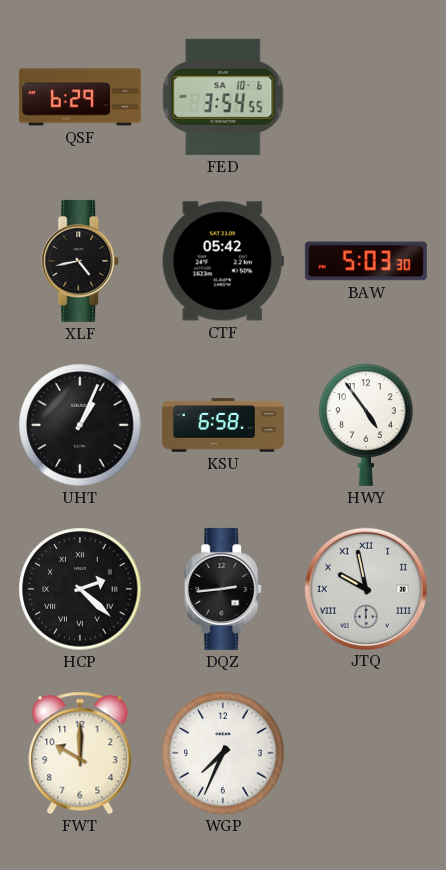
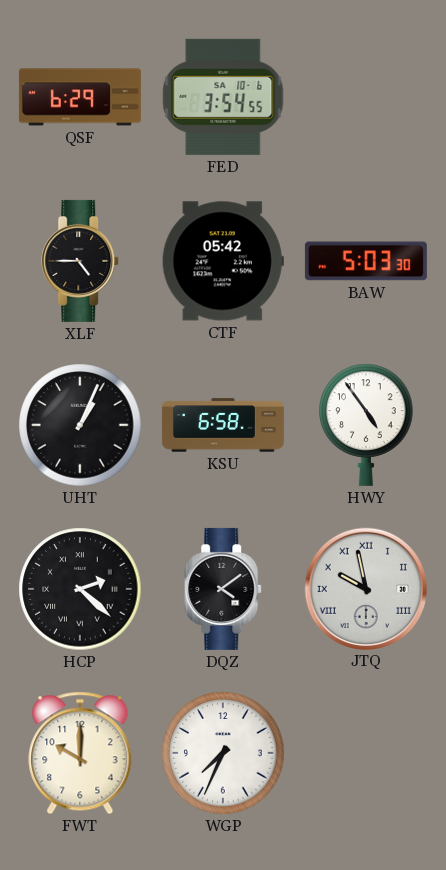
XLF: 4:43 -> 4:45 (81, 261)
DQZ: 2:44 -> 4:09 (224, 589)
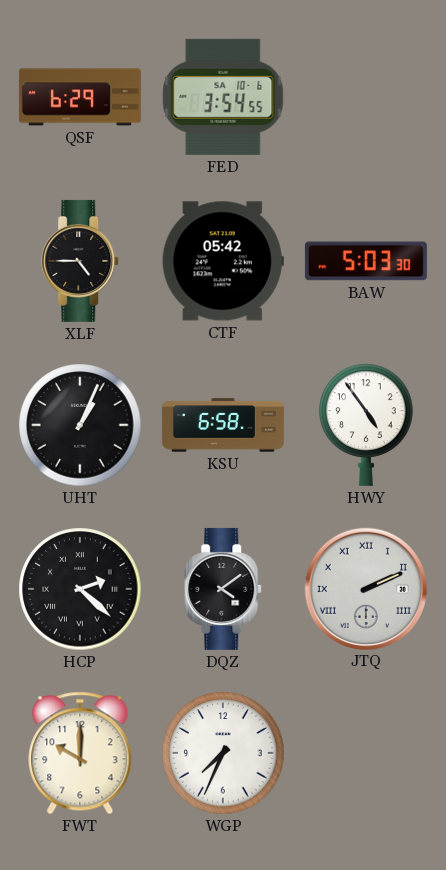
JTQ: 9:58 -> 2:11 (365, 588)
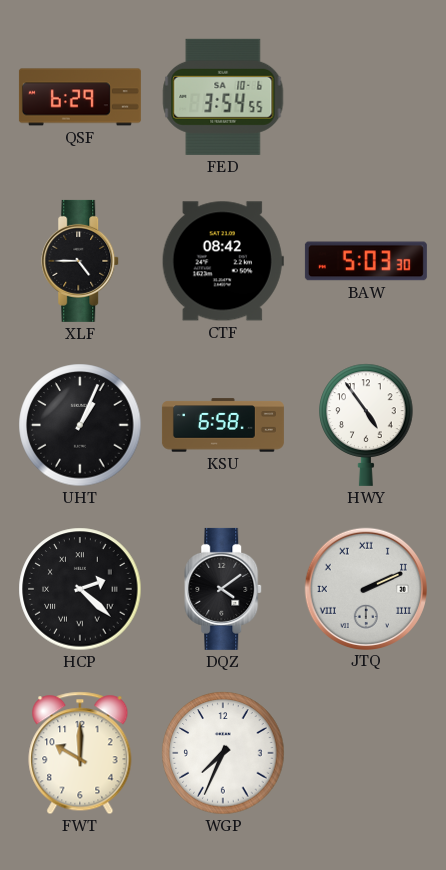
CTF: 05:42 -> 08:42 (223, 261)
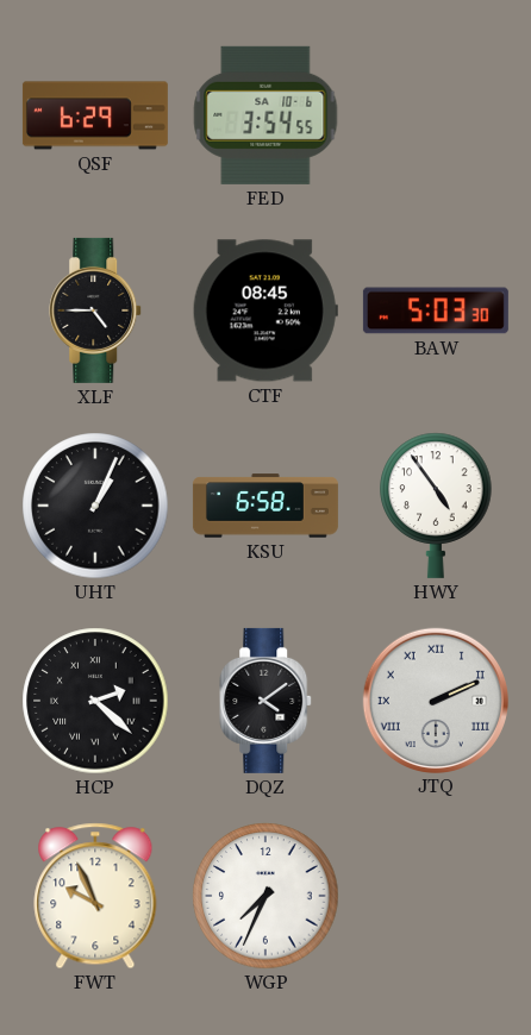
CTF: 08:42 -> 08:45 (265, 310)
FWT: 10:00 -> 9:56 (95, 896)
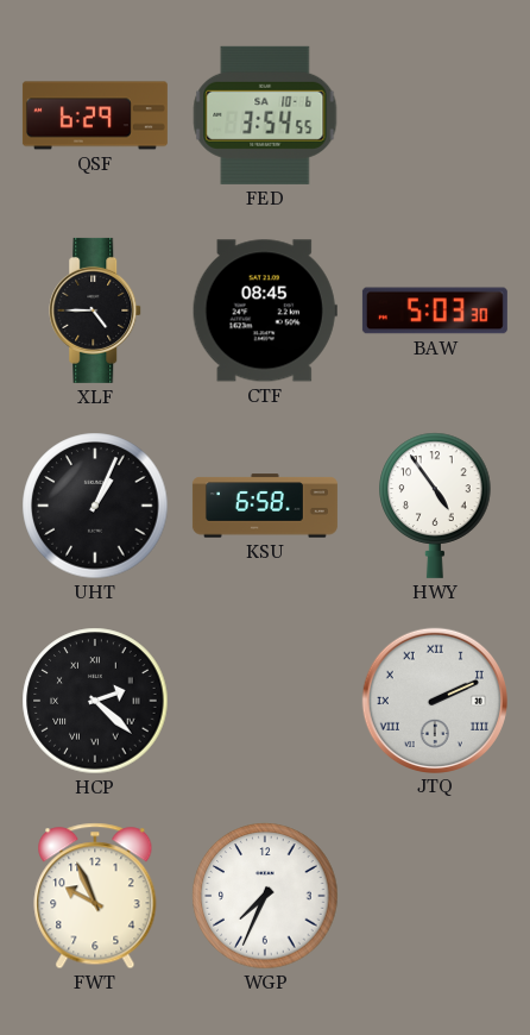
DQZ: 4:09 -> none (267, 701)
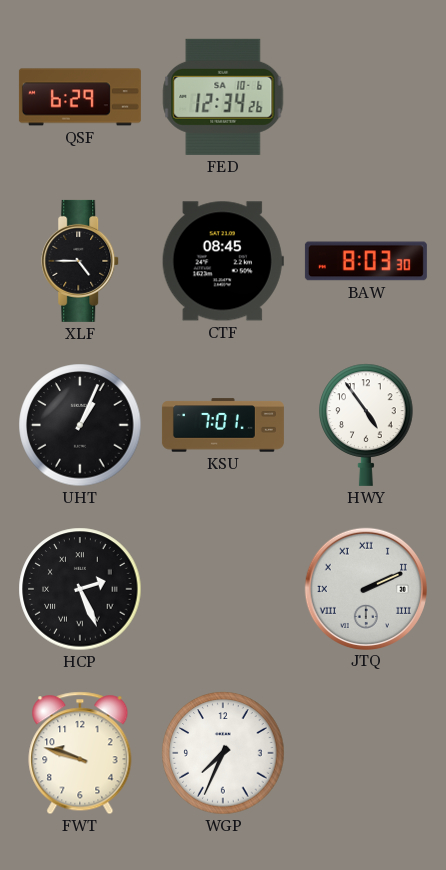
FED: 3:54 -> 12:34 (223, 97)
BAW: 5:03 -> 8:03 (366, 261)
KSU: 6:58 -> 7:01 (223, 425)
HCP: 2:22 -> 2:26 (80, 589)
FWT: 9:56 -> 9:48 (80, 753)
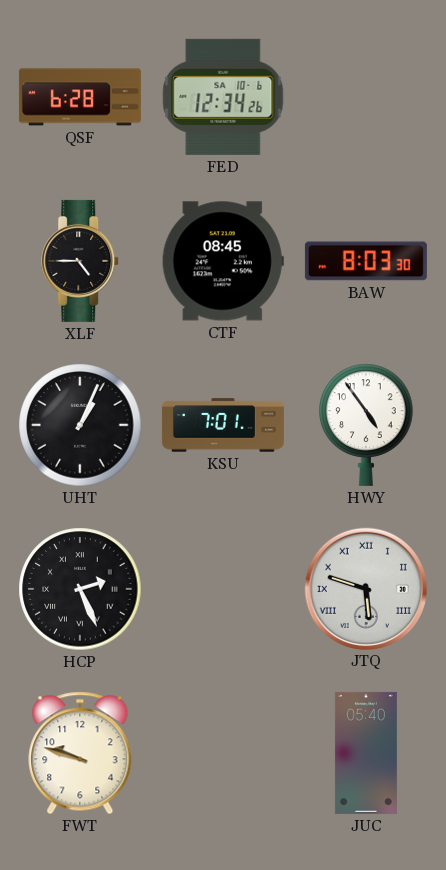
QSF: 6:29 -> 6:28 (80, 97)
JTQ: 2:11 -> 5:48 (365, 588)
WGP: 7:34 -> none (223, 753)
JUC: none -> 05:40 (366, 753)
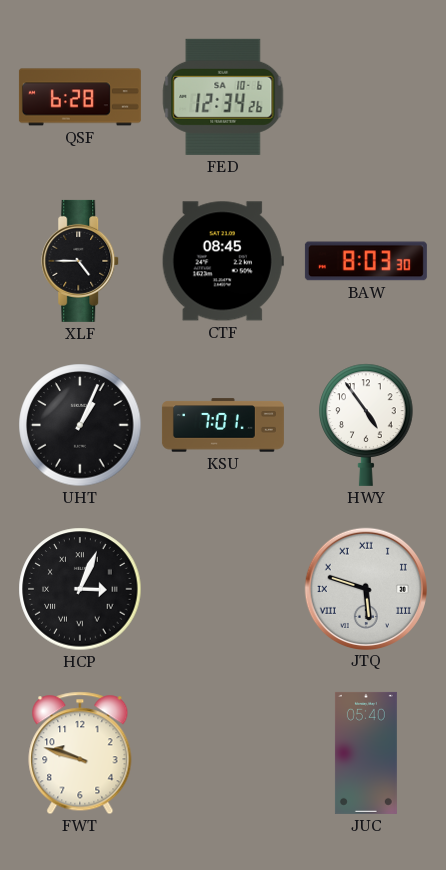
HCP: 2:26 -> 3:04 (80, 589)
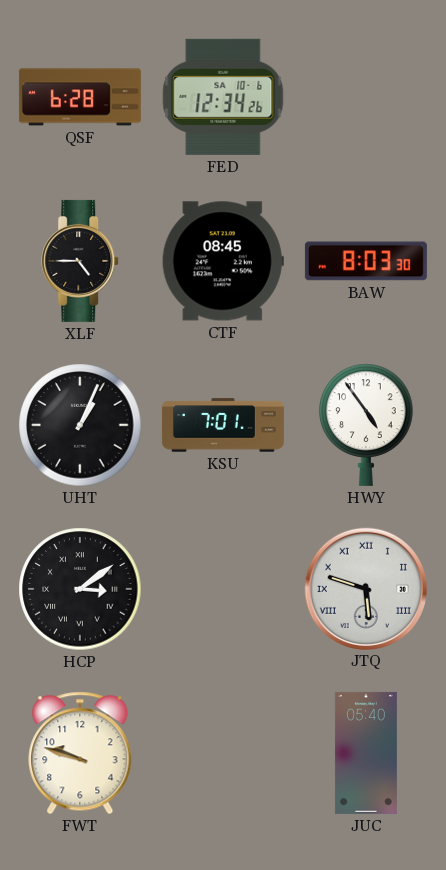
HCP: 3:04 -> 3:09 (80, 589)
